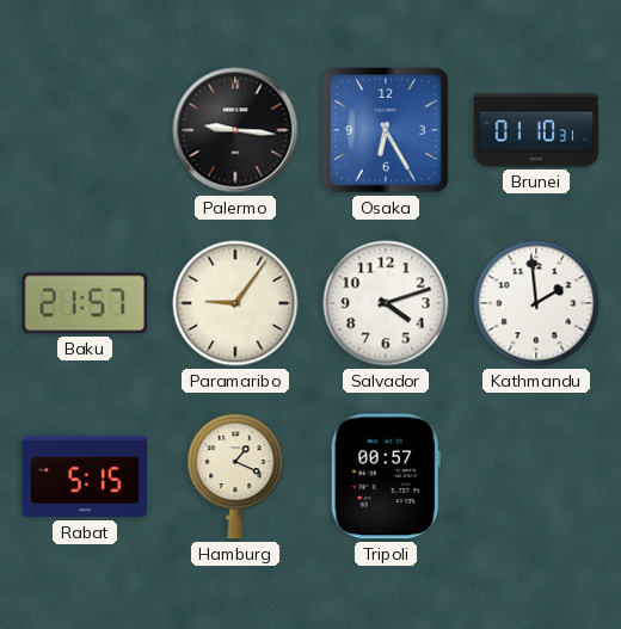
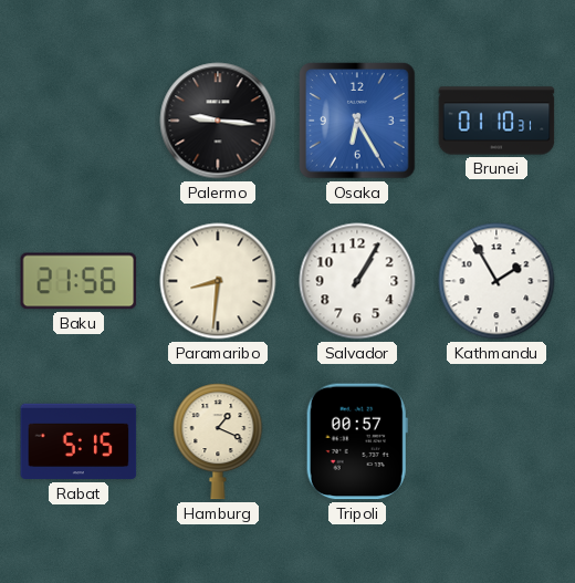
Baku: 21:57 -> 21:56 (79, 281)
Paramaribo: 9:06 -> 8:31 (218, 281)
Salvador: 4:12 -> 1:05 (357, 281)
Kathmandu: 1:59 -> 1:55 (496, 281)
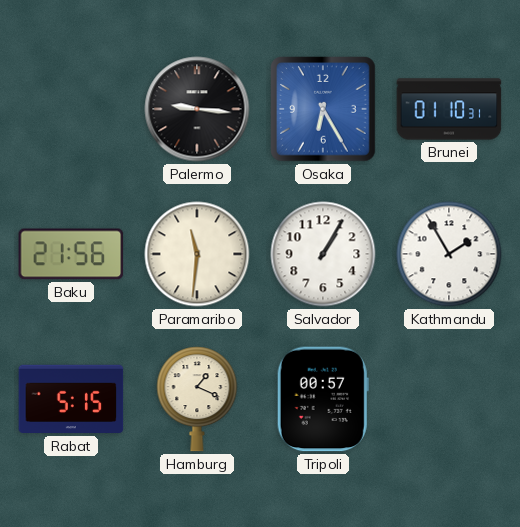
Paramaribo: 8:31 -> 11:31 (197, 254)
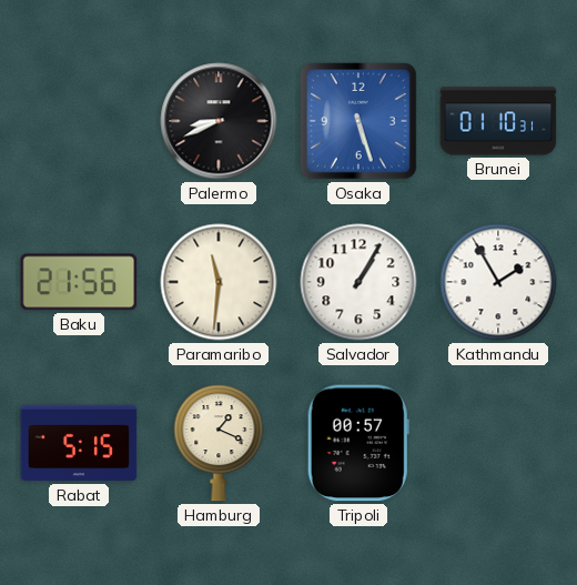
Palermo: 9:16 -> 8:41 (219, 121)
Osaka: 6:25 -> 5:27 (358, 121)
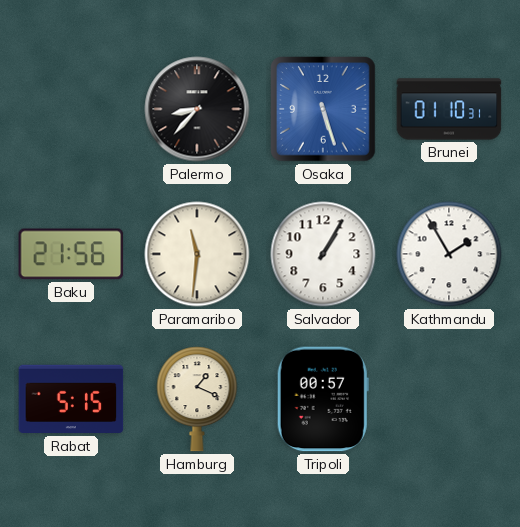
Palermo: 8:41 -> 8:37 (197, 109)
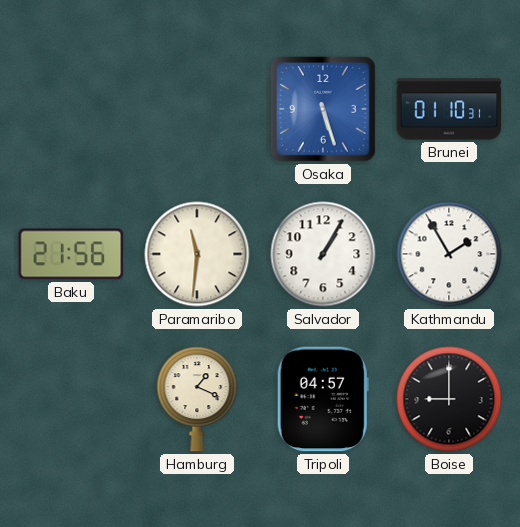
Palermo: 8:37 -> none (197, 109)
Rabat: 5:15 -> none (71, 399)
Tripoli: 00:57 -> 04:57 (323, 399)
Boise: none -> 9:00 (449, 399)
